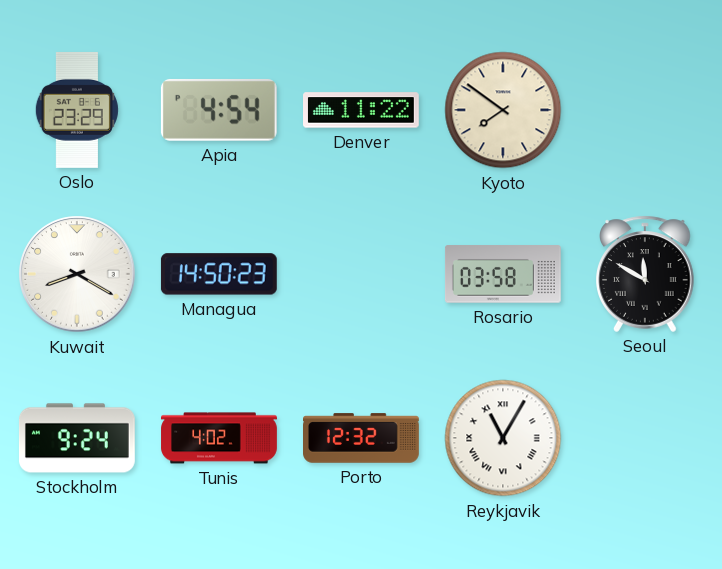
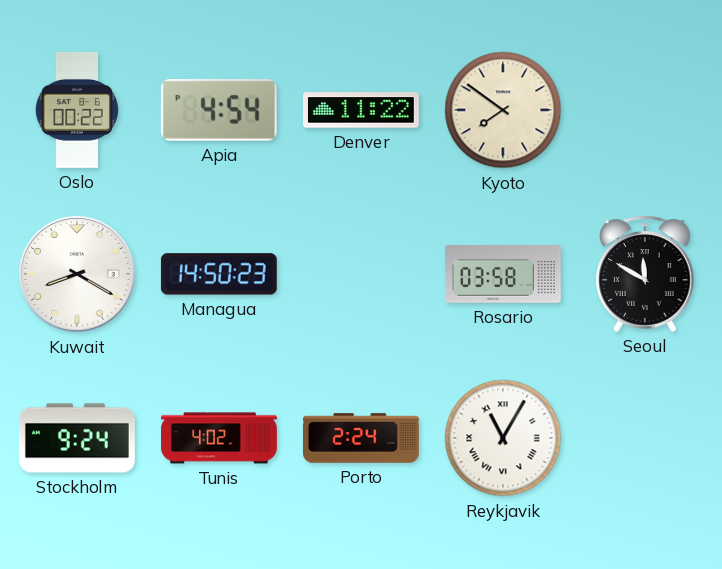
Oslo: 23:29 -> 00:22 (77, 110)
Porto: 12:32 -> 2:24 (362, 438)
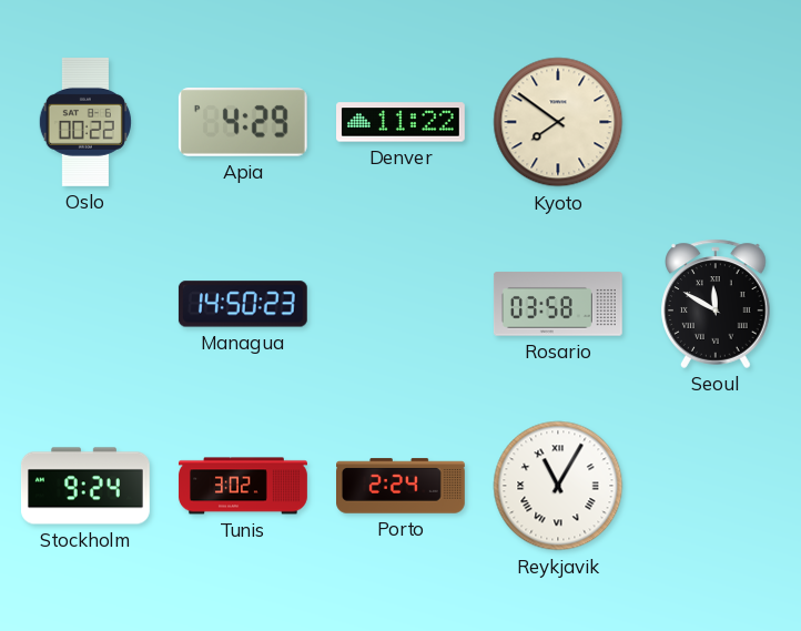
Apia: 4:54 -> 4:29 (243, 122)
Kuwait: 8:20 -> none (77, 274)
Tunis: 4:02 -> 3:02 (243, 486)
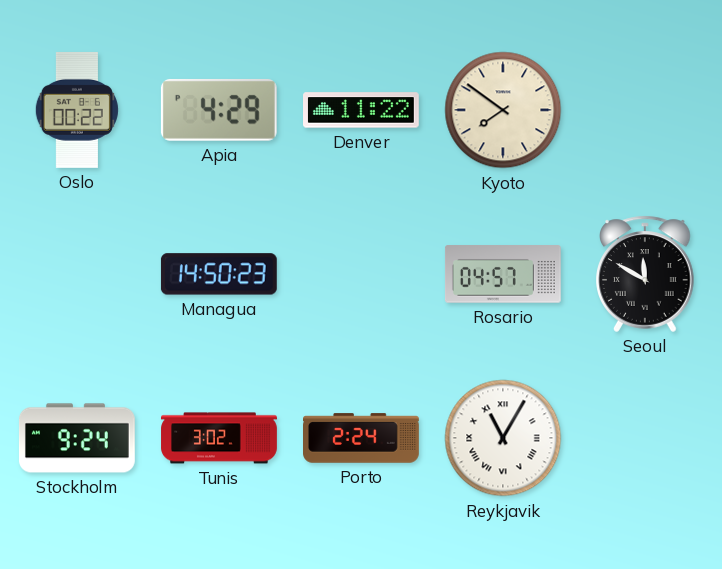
Rosario: 03:58 -> 04:57 (503, 274)
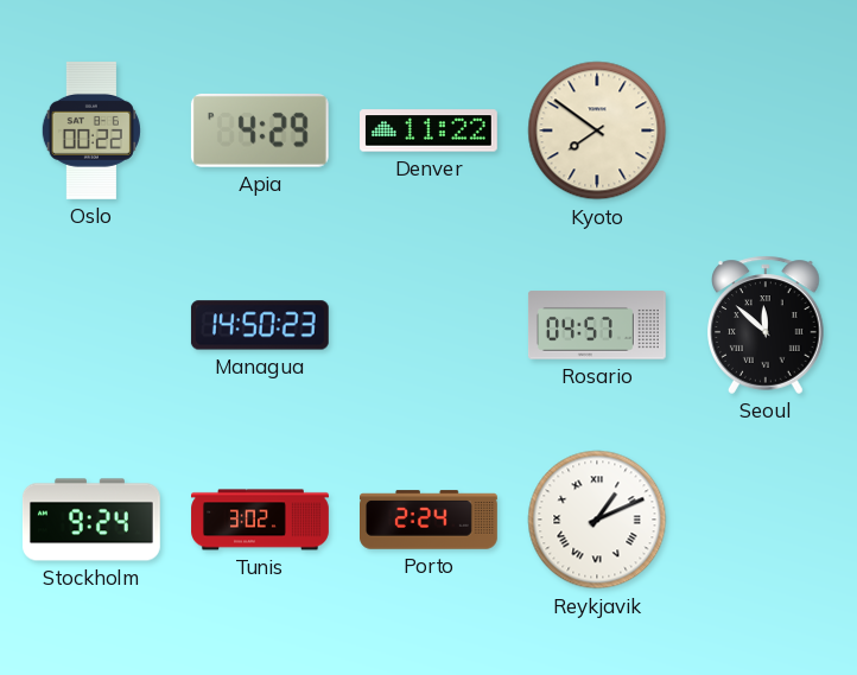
Seoul: 11:50 -> 11:52 (766, 325)
Reykjavik: 11:05 -> 1:11 (597, 520)
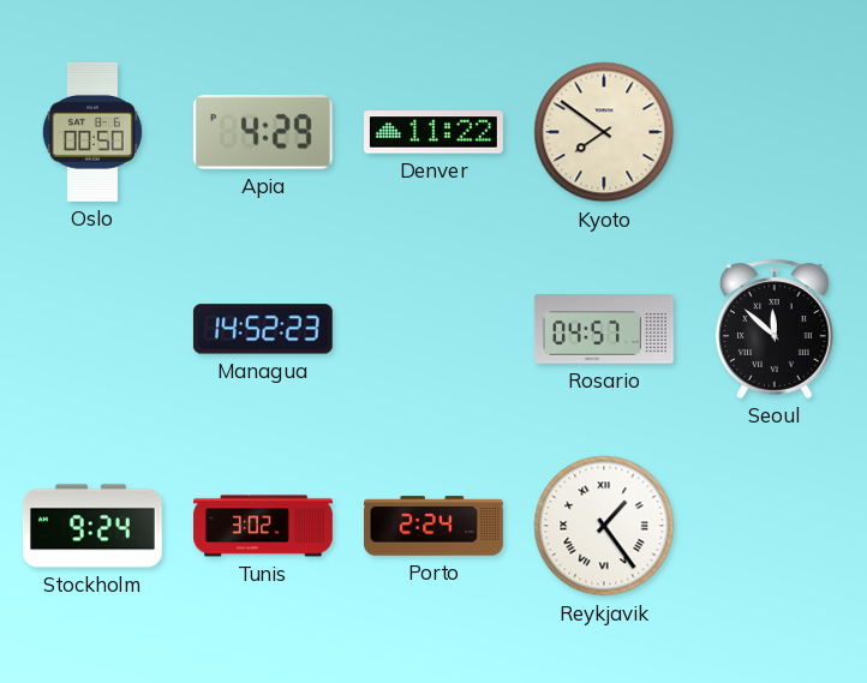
Oslo: 00:22 -> 00:50 (92, 132)
Managua: 14:50 -> 14:52 (263, 329)
Reykjavik: 1:11 -> 1:24 (604, 526)
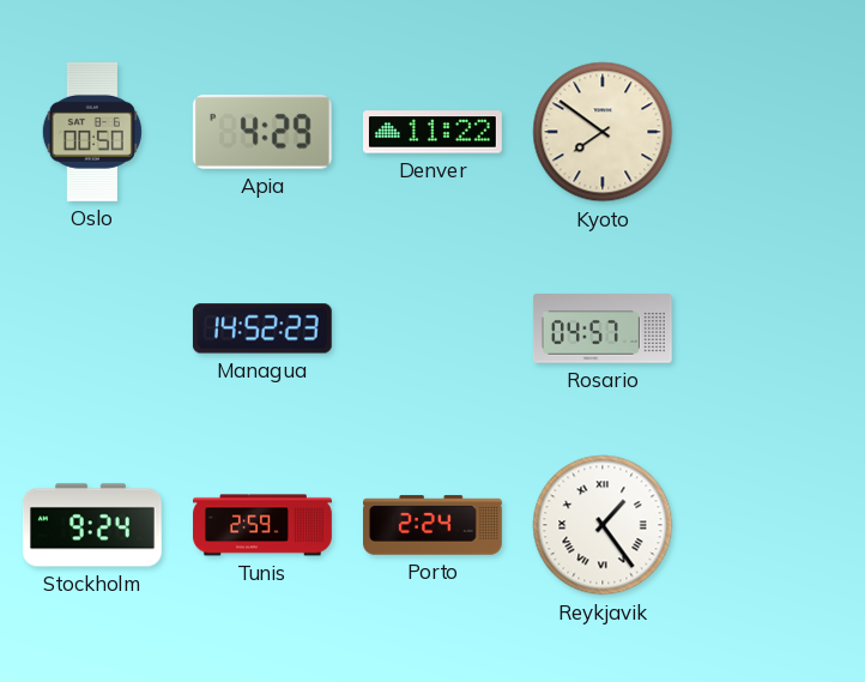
Seoul: 11:52 -> none (775, 329)
Tunis: 3:02 -> 2:59 (262, 525)
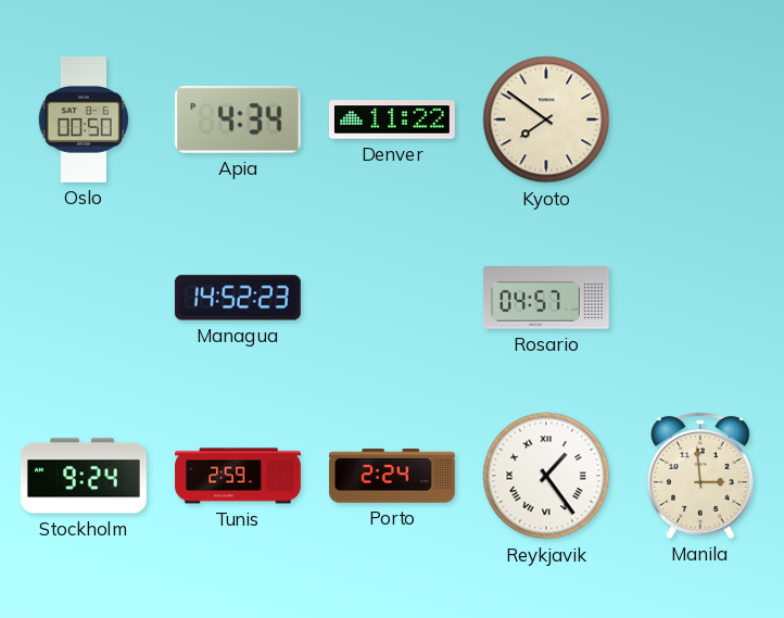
Apia: 4:29 -> 4:34 (238, 119)
Manila: none -> 2:59 (700, 476)
